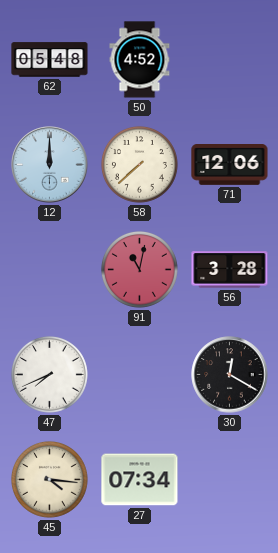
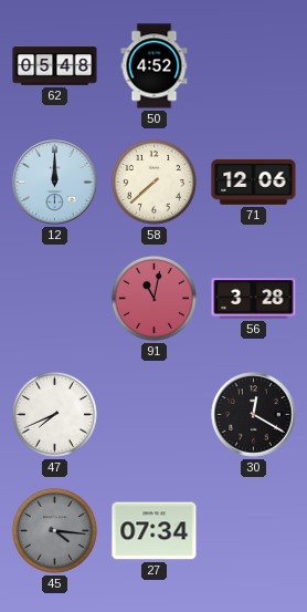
45 dial: cream -> grey (54, 530)
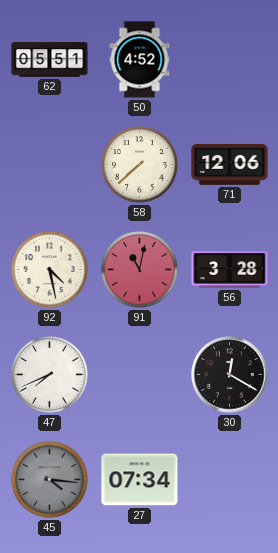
62: 05:48 -> 05:51 (50, 60)
12: 12:00 -> none (55, 183)
92: none -> 4:28 (49, 269)
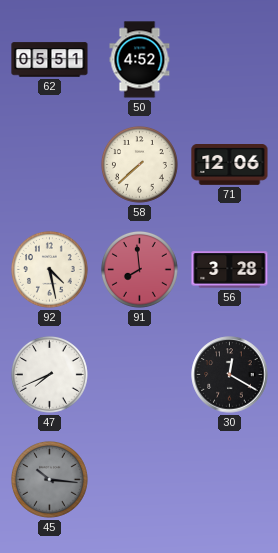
91: 11:02 -> 7:59 (139, 269)
45: 4:16 -> 10:16 (49, 479)
27: 07:34 -> none (140, 480)
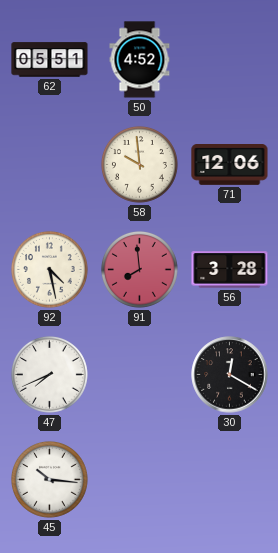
58: 7:38 -> 9:59 (139, 164)
45 dial: grey -> white (49, 479)
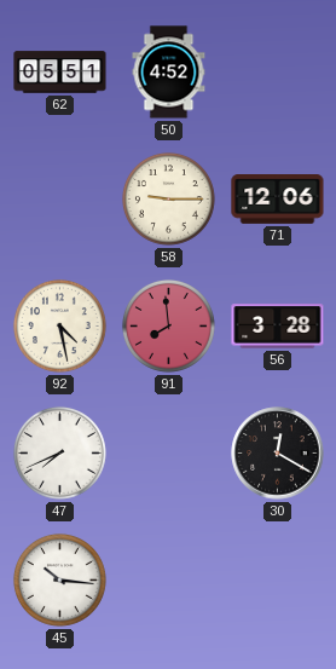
58: 9:59 -> 9:15 (168, 198)
